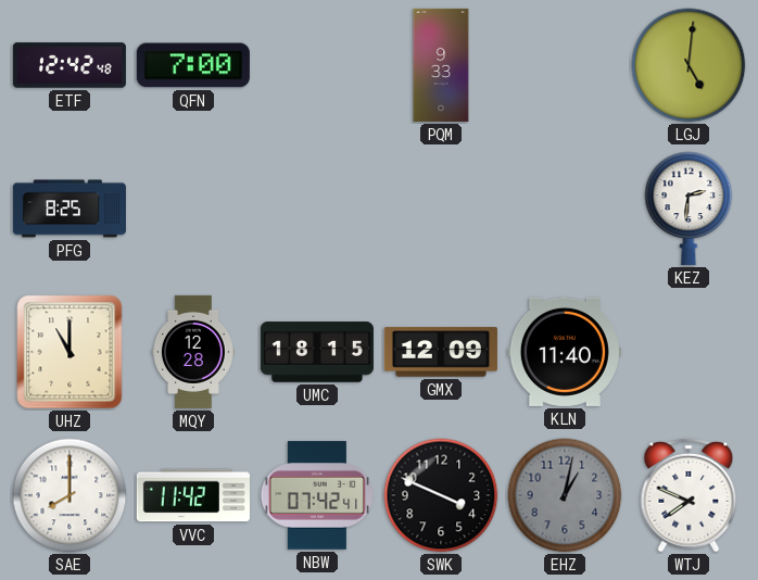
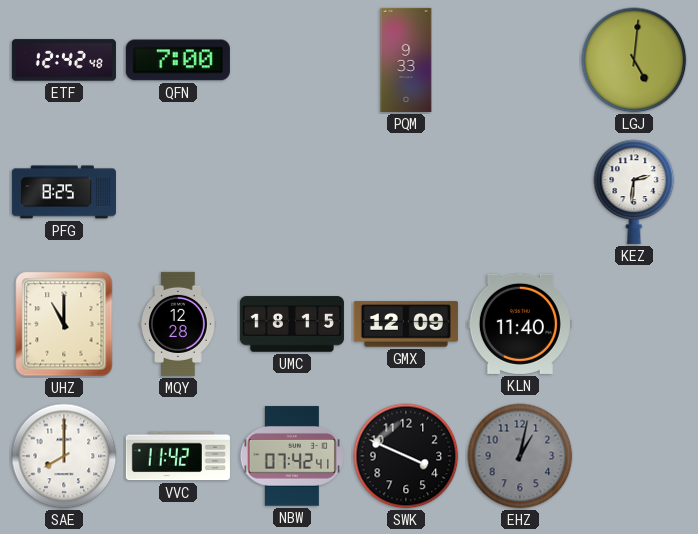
WTJ: 7:49 -> none (688, 495)
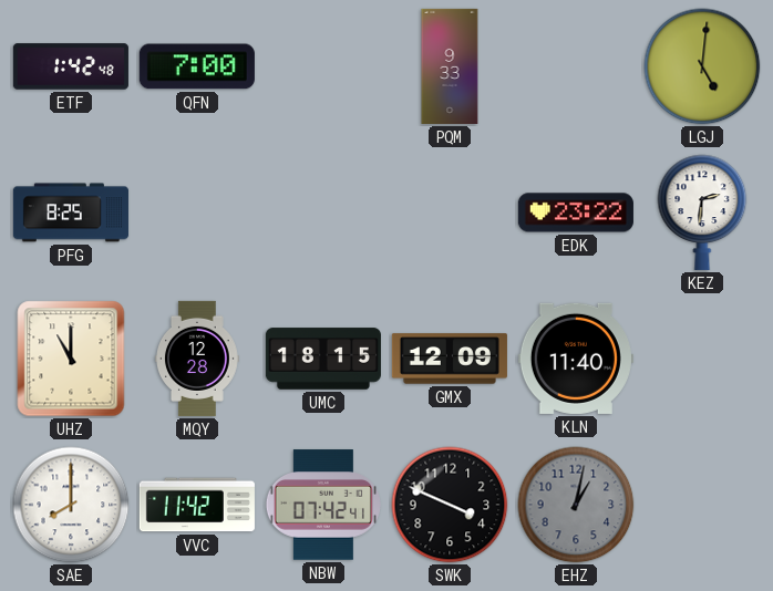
ETF: 12:42 -> 1:42 (71, 66)
EDK: none -> 23:22 (576, 212)
